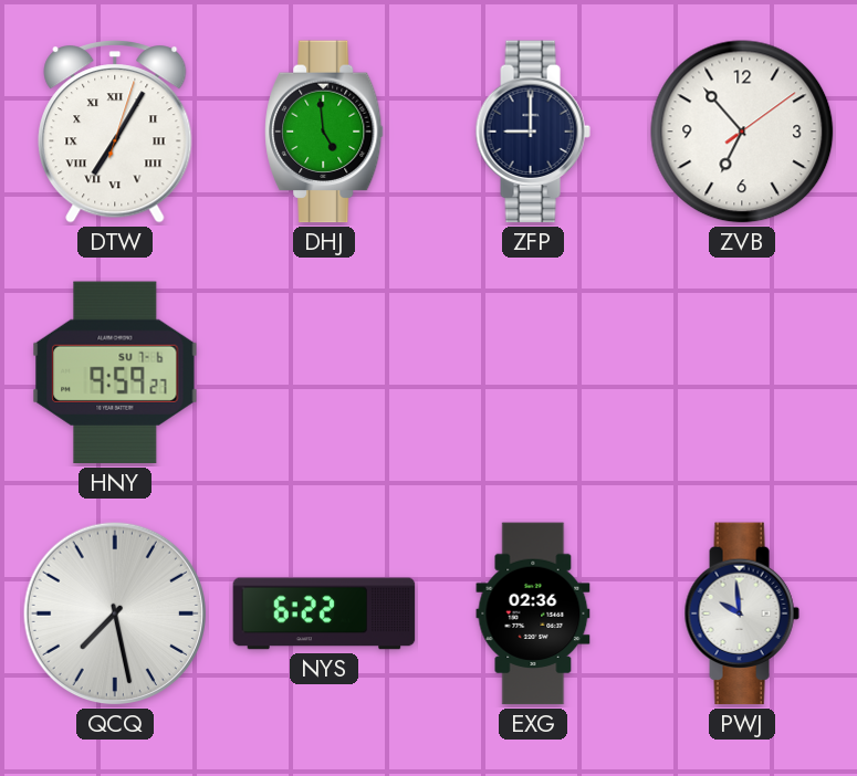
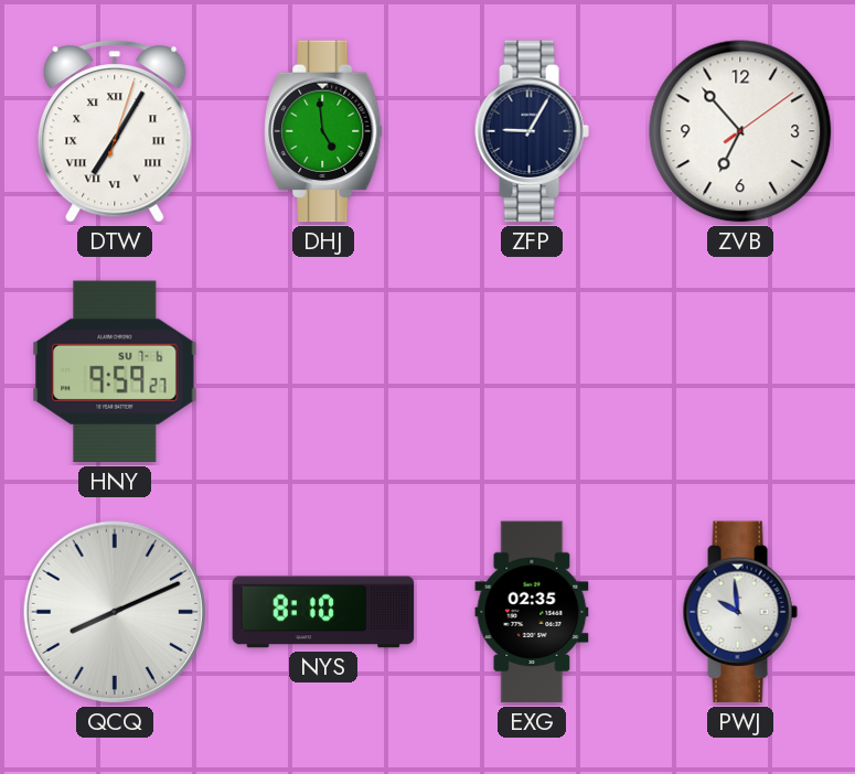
ZFP: 9:00 -> 9:05 (532, 131)
QCQ: 7:28 -> 8:11 (114, 612)
NYS: 6:22 -> 8:10 (323, 612)
EXG: 02:36 -> 02:35 (532, 612)
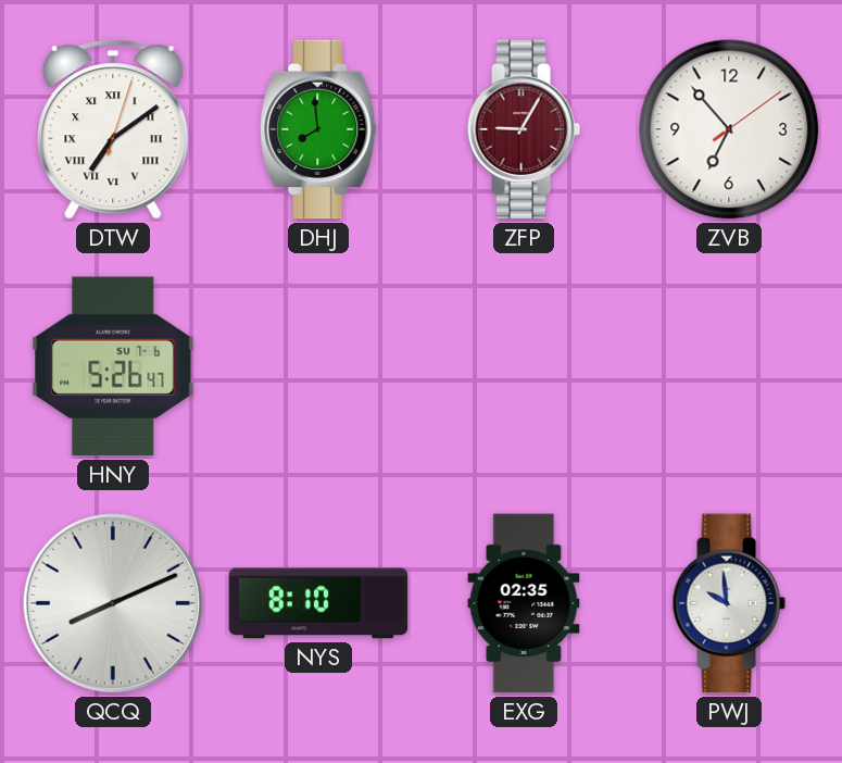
DTW: 7:05 -> 7:09 (113, 129)
DHJ: 4:59 -> 7:59 (318, 129)
ZFP dial: navy -> burgundy (524, 129)
HNY: 9:59 -> 5:26 (113, 366)
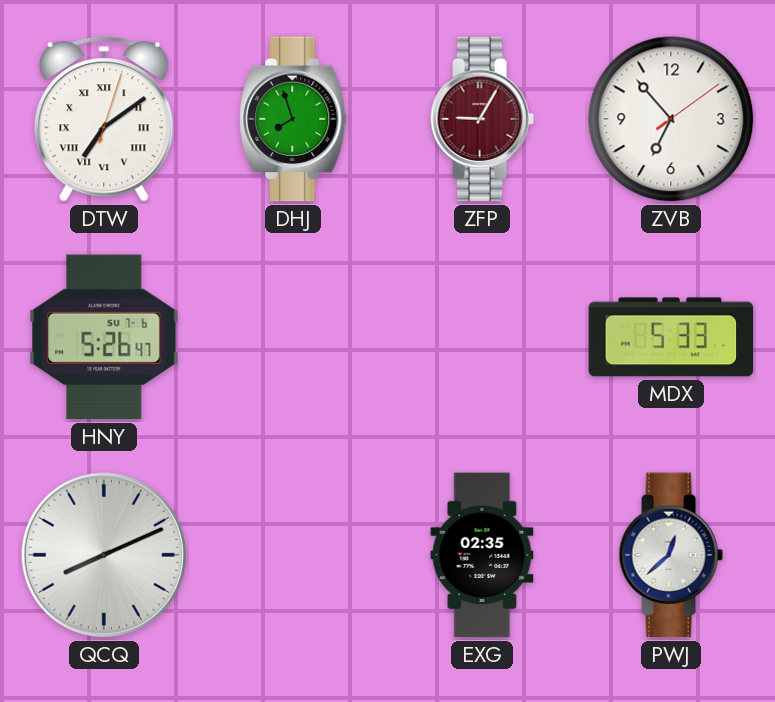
DHJ: 7:59 -> 7:57 (293, 119)
MDX: none -> 5:33 (671, 337)
NYS: 8:10 -> none (318, 603)
PWJ: 9:59 -> 12:38 (671, 555)
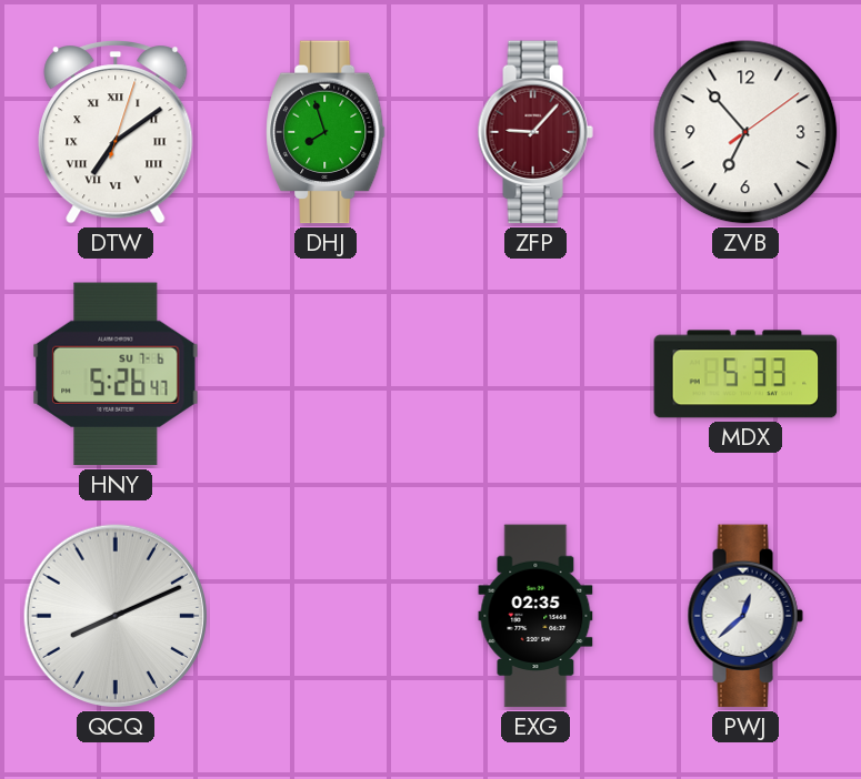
ZFP: 9:05 -> 9:07 (535, 132)
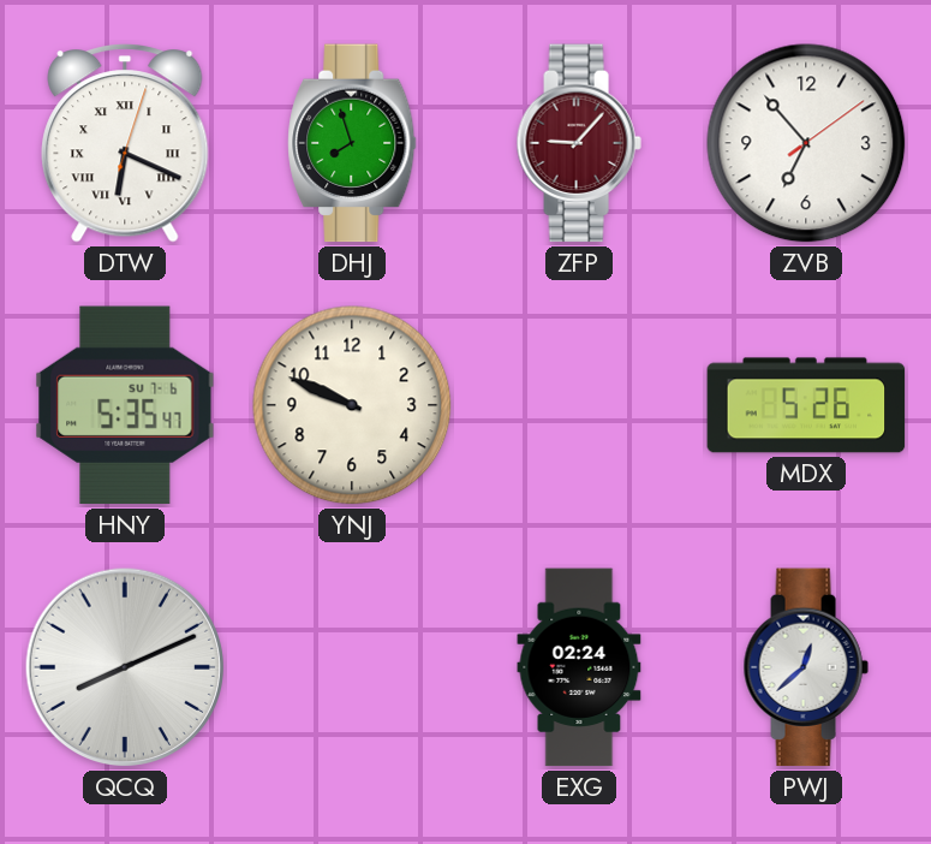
DTW: 7:09 -> 6:19 (125, 143)
HNY: 5:26 -> 5:35 (125, 405)
YNJ: none -> 9:49 (352, 405)
MDX: 5:33 -> 5:26 (806, 405)
EXG: 02:35 -> 02:24 (579, 667)
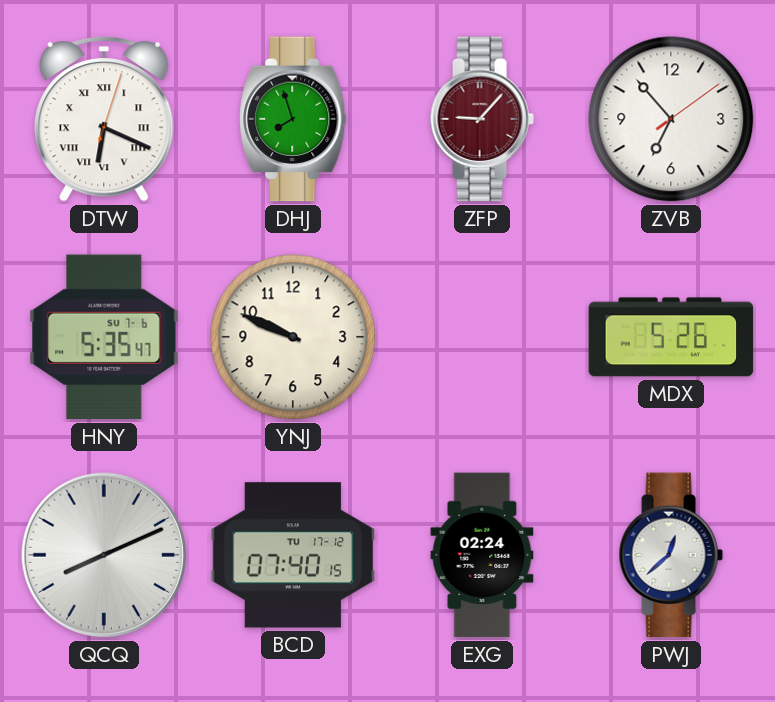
BCD: none -> 07:40 (293, 555)
